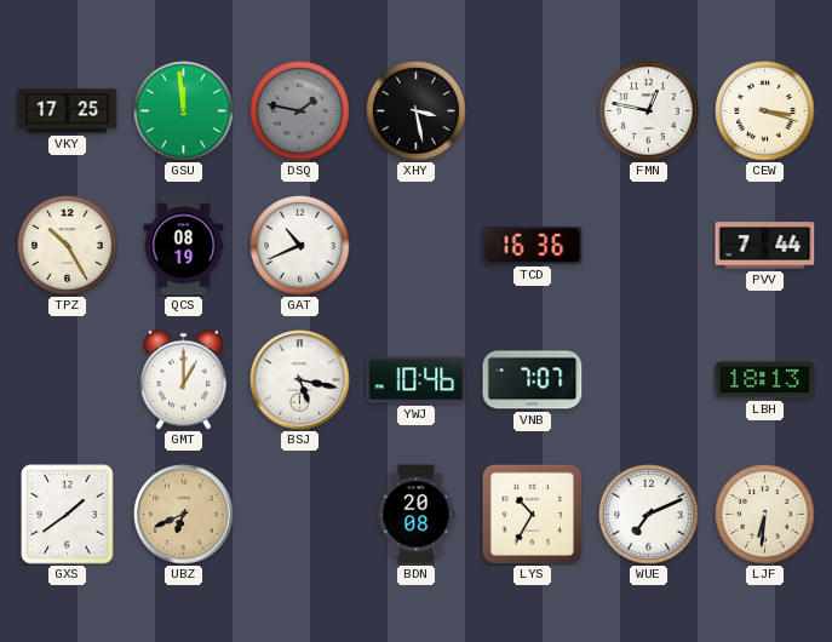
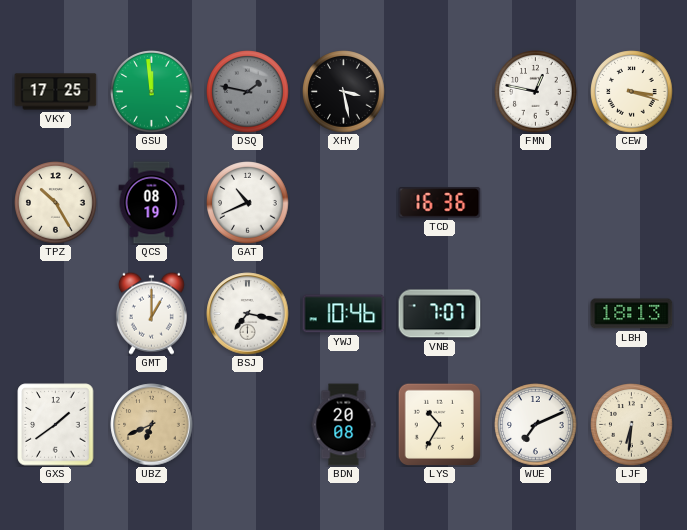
PVV: 7:44 -> none (765, 246)
BSJ: 5:17 -> 7:17 (248, 314)
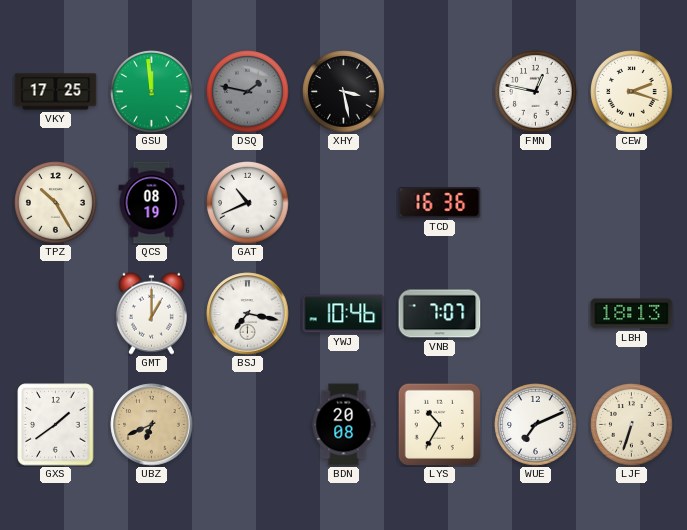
CEW: 3:18 -> 2:18 (632, 92)
LJF: 6:31 -> 6:33 (632, 425)
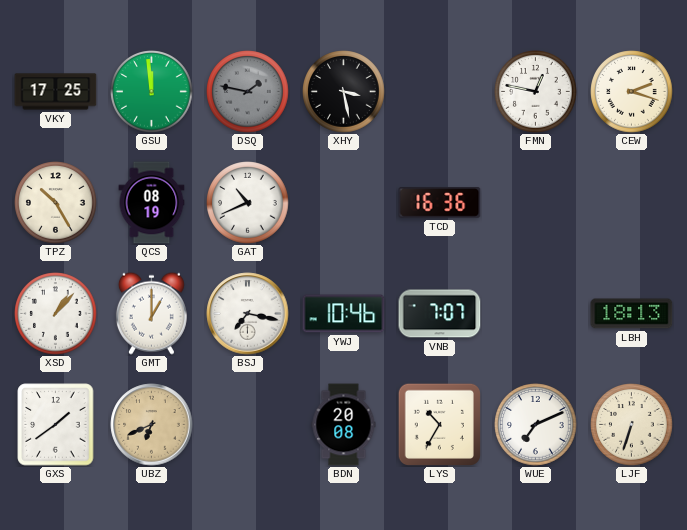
XSD: none -> 1:07 (56, 314)
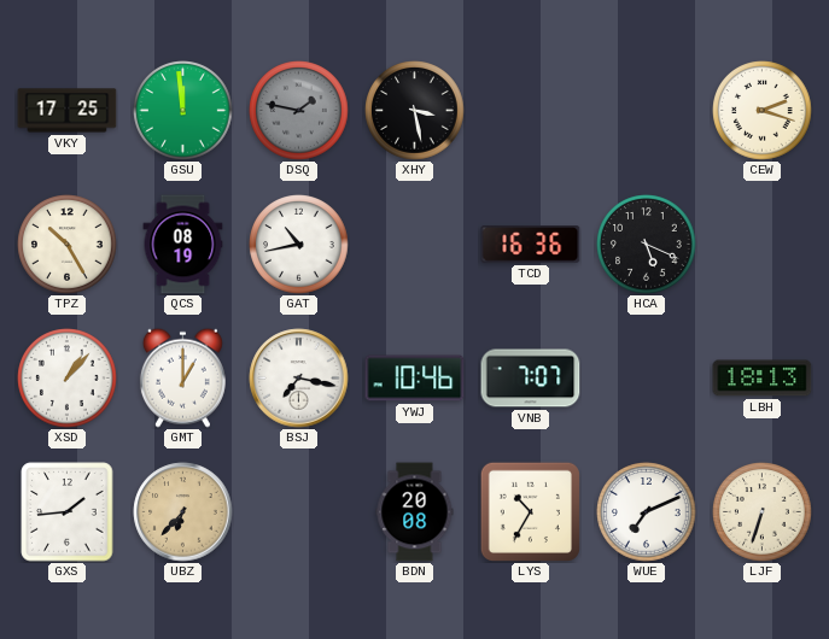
FMN: 12:47 -> none (536, 92)
GAT: 10:41 -> 10:43 (299, 245)
HCA: none -> 5:19 (647, 245)
GXS: 1:39 -> 1:44 (68, 512)
UBZ: 6:41 -> 6:37 (183, 512)
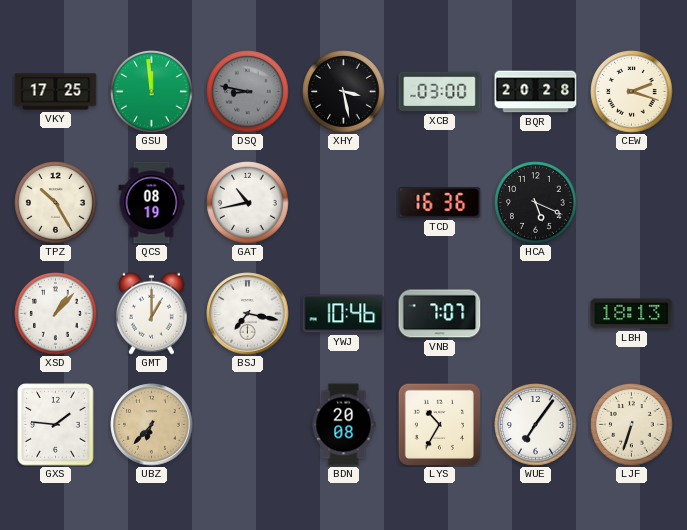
DSQ: 1:47 -> 8:47 (248, 92)
XCB: none -> 03:00 (440, 92)
BQR: none -> 20:28 (536, 92)
GXS: 1:44 -> 1:46 (56, 425)
WUE: 7:11 -> 7:06 (536, 425)
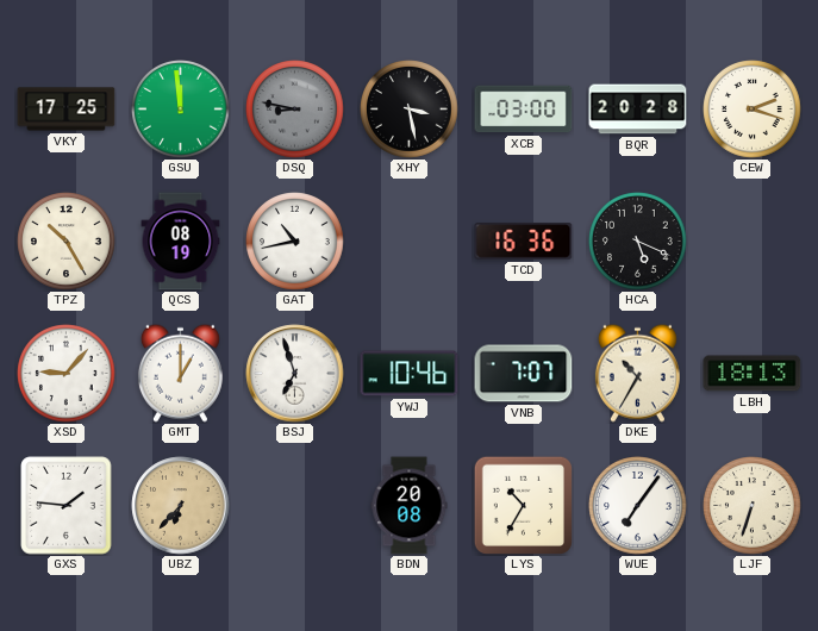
XSD: 1:07 -> 9:07 (67, 374)
BSJ: 7:17 -> 6:57 (295, 374)
DKE: none -> 10:35 (637, 373)
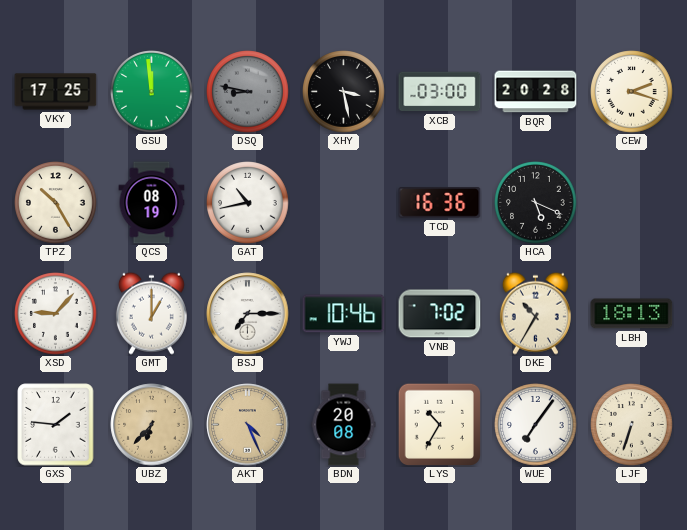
BSJ: 6:57 -> 7:15 (248, 314)
VNB: 7:07 -> 7:02 (440, 314)
AKT: none -> 4:26 (248, 425)
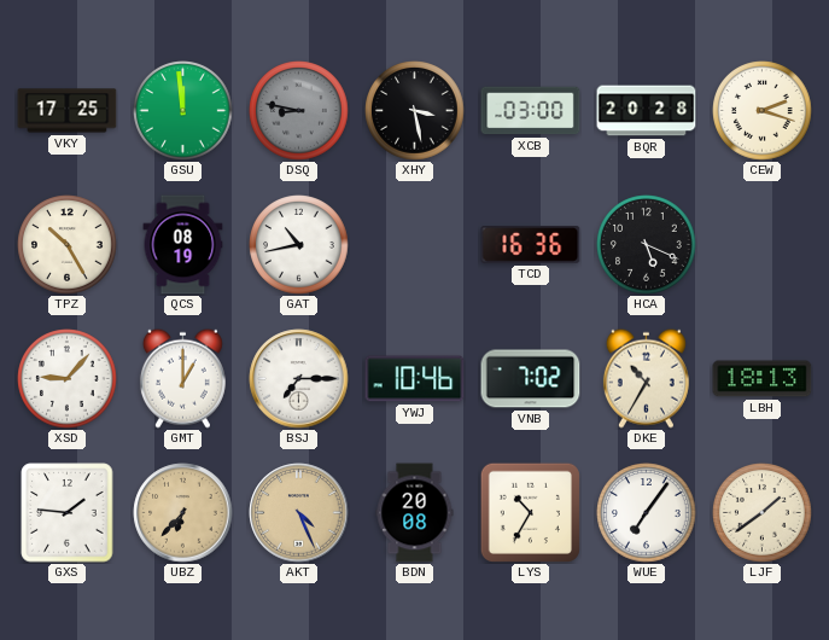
LJF: 6:33 -> 1:39 (763, 513)
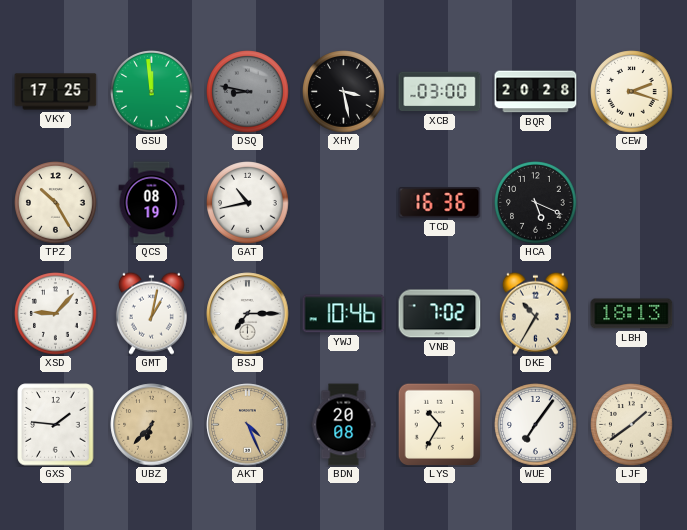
GMT: 1:00 -> 1:02 (151, 313)
